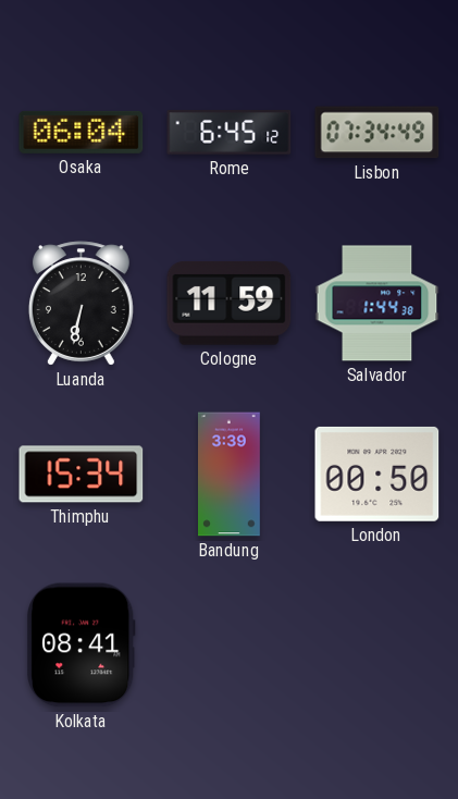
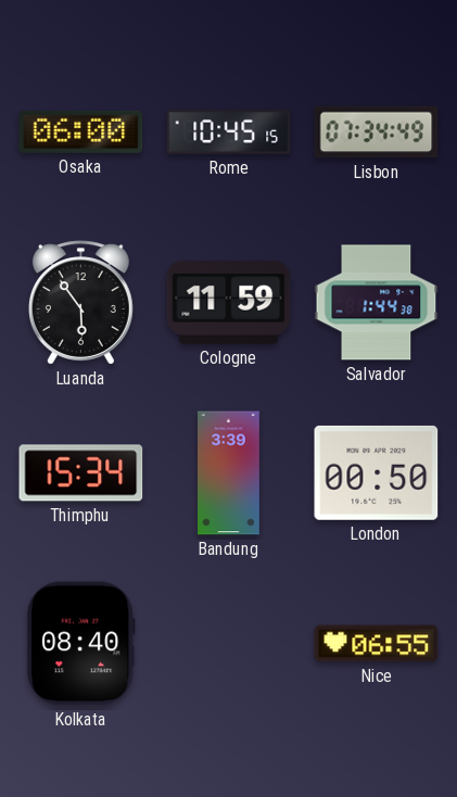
Osaka: 06:04 -> 06:00 (81, 131)
Rome: 6:45 -> 10:45 (229, 132)
Luanda: 6:32 -> 5:54 (80, 303)
Kolkata: 08:41 -> 08:40 (81, 644)
Nice: none -> 06:55 (377, 644)
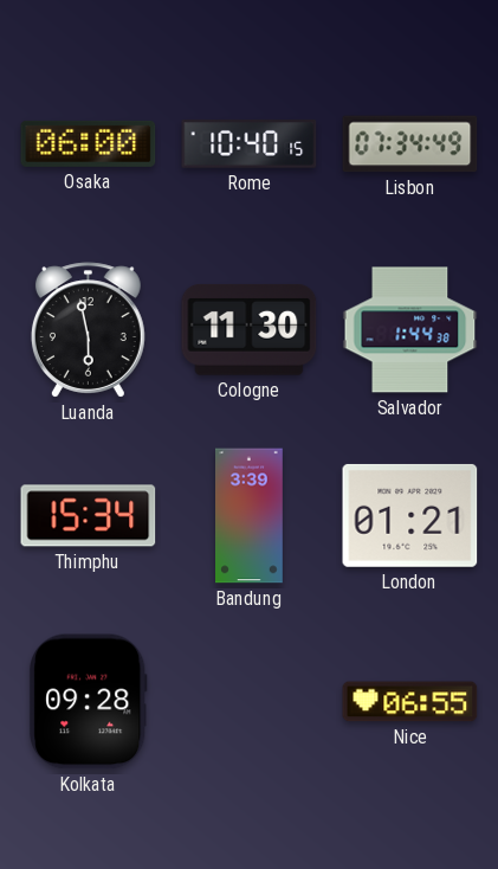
Rome: 10:45 -> 10:40 (250, 144)
Luanda: 5:54 -> 5:58 (88, 330)
Cologne: 11:59 -> 11:30 (250, 329)
London: 00:50 -> 01:21 (410, 515)
Kolkata: 08:40 -> 09:28 (89, 702)
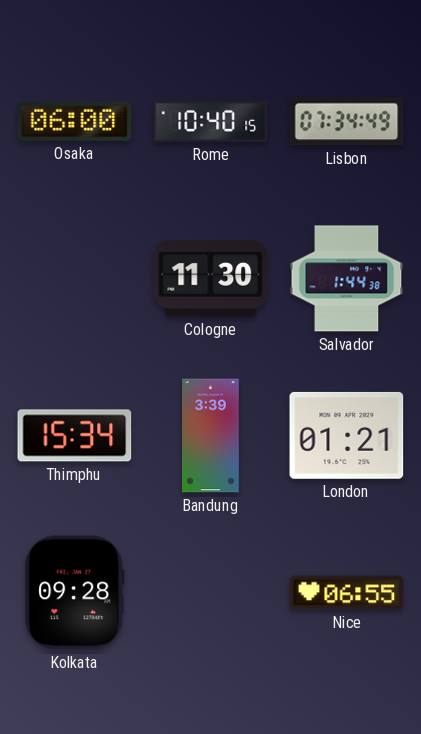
Luanda: 5:58 -> none (88, 330)
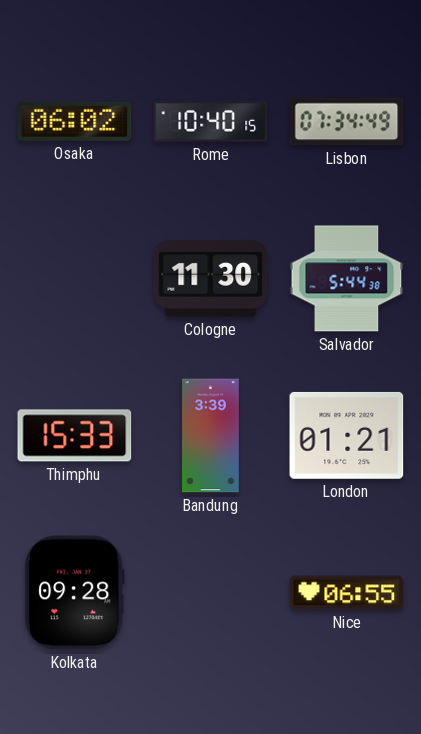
Osaka: 06:00 -> 06:02 (75, 121)
Salvador: 1:44 -> 5:44 (347, 279)
Thimphu: 15:34 -> 15:33 (75, 436)
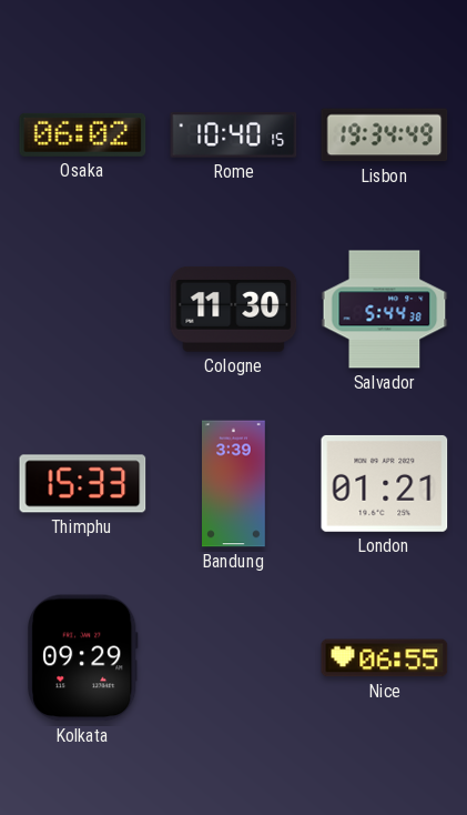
Lisbon: 07:34 -> 19:34 (385, 135)
Kolkata: 09:28 -> 09:29 (83, 658)
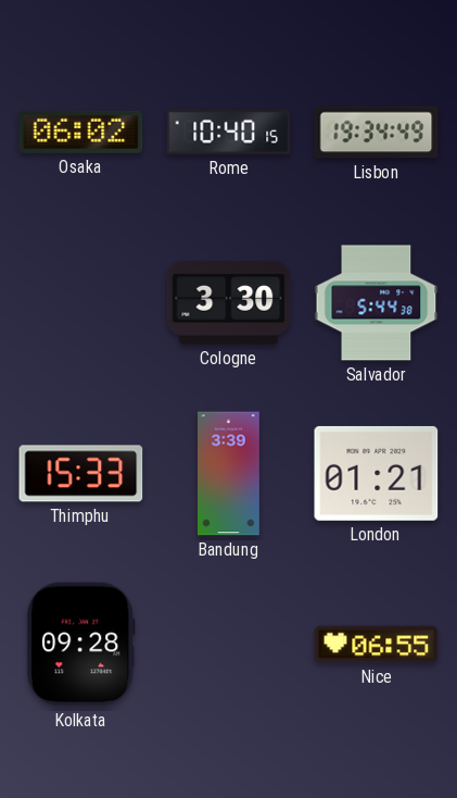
Cologne: 11:30 -> 3:30 (229, 302)
Kolkata: 09:29 -> 09:28 (81, 645)
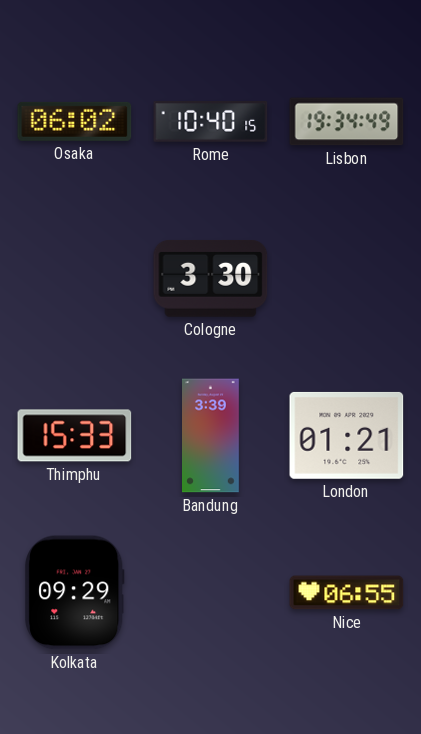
Salvador: 5:44 -> none (377, 303)
Kolkata: 09:28 -> 09:29 (75, 593)
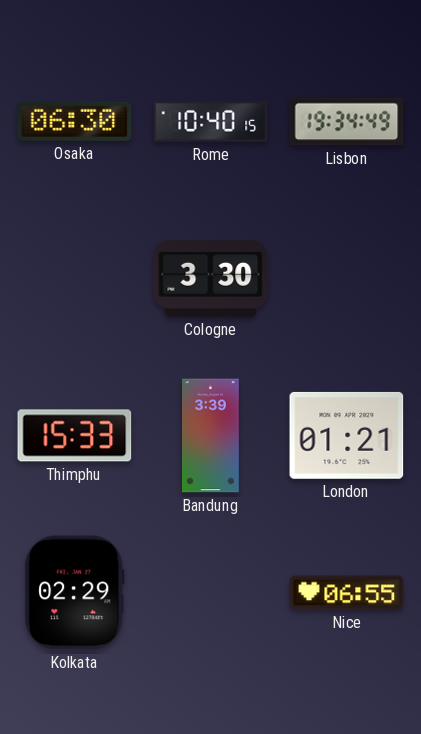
Osaka: 06:02 -> 06:30 (75, 121)
Kolkata: 09:29 -> 02:29 (75, 593)
